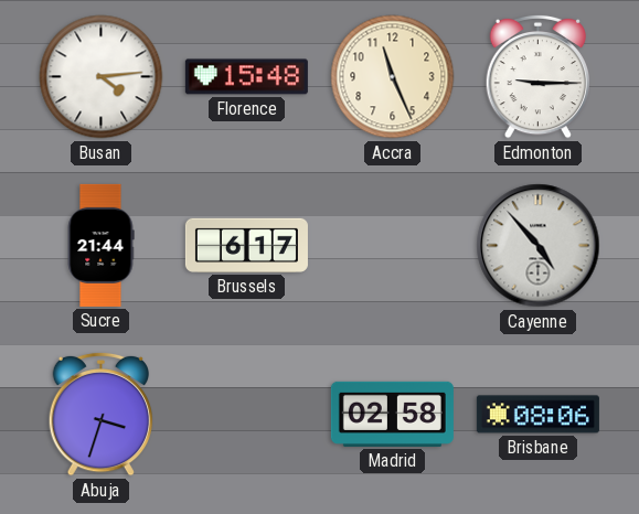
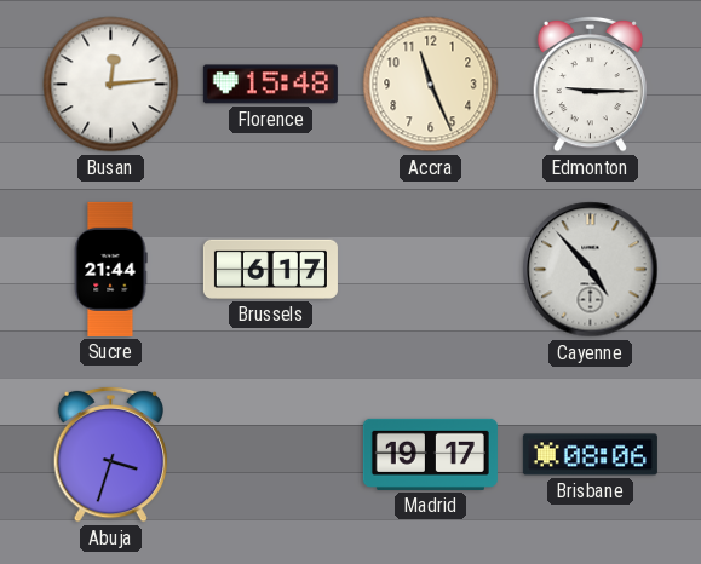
Busan: 4:14 -> 12:14 (111, 85)
Madrid: 02:58 -> 19:17 (430, 454)
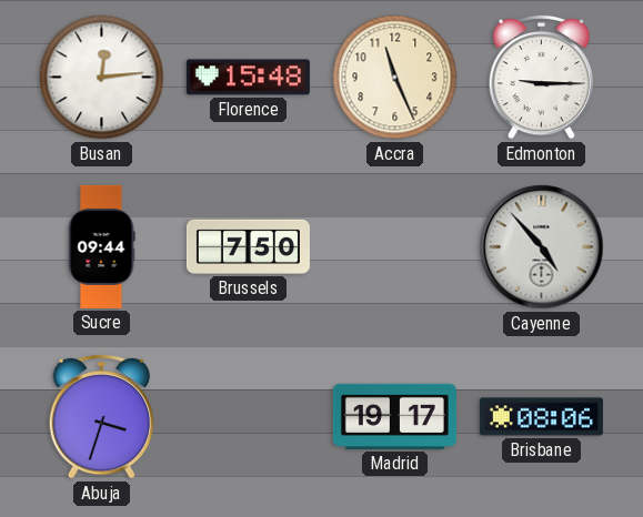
Sucre: 21:44 -> 09:44 (101, 246)
Brussels: 6:17 -> 7:50 (248, 246)
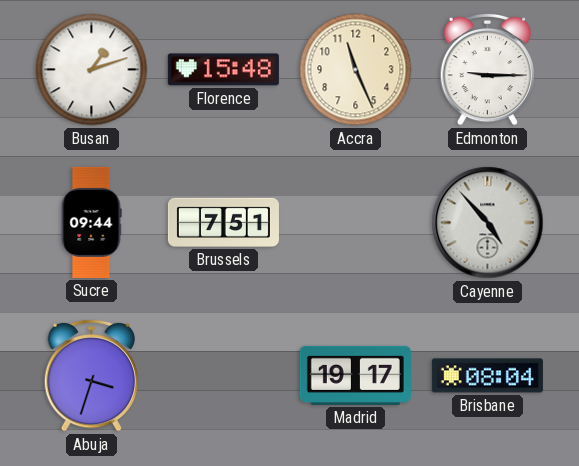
Busan: 12:14 -> 1:12 (92, 70)
Brussels: 7:50 -> 7:51 (223, 222)
Brisbane: 08:06 -> 08:04 (487, 376)
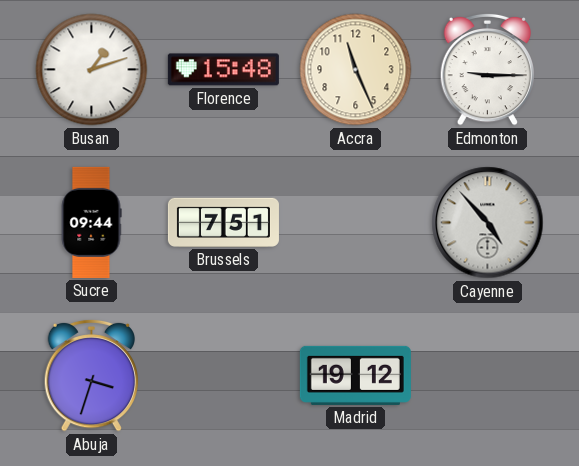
Madrid: 19:17 -> 19:12 (355, 375)
Brisbane: 08:04 -> none (487, 376)
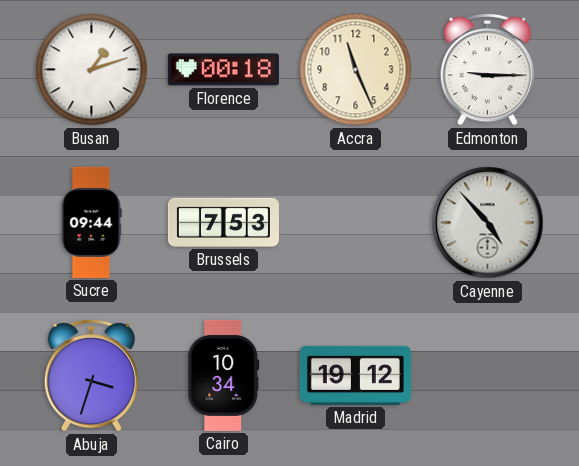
Florence: 15:48 -> 00:18 (223, 70)
Brussels: 7:51 -> 7:53 (223, 222)
Cairo: none -> 10:34 (224, 375)
